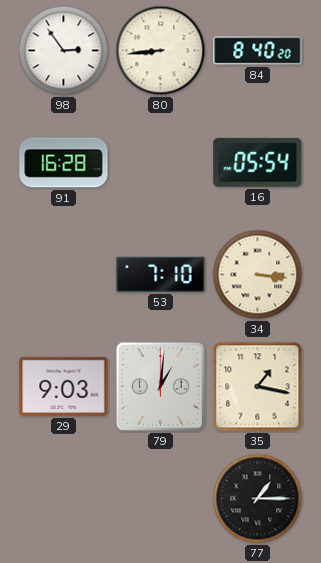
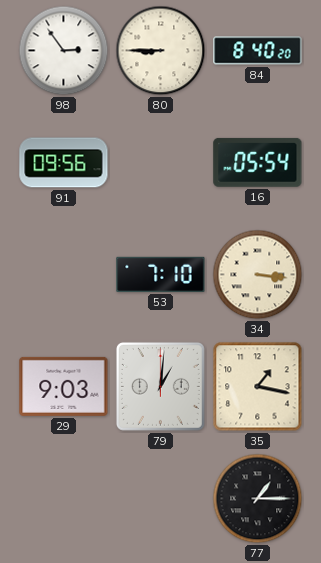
80: 8:44 -> 8:45 (161, 51)
91: 16:28 -> 09:56 (64, 163)
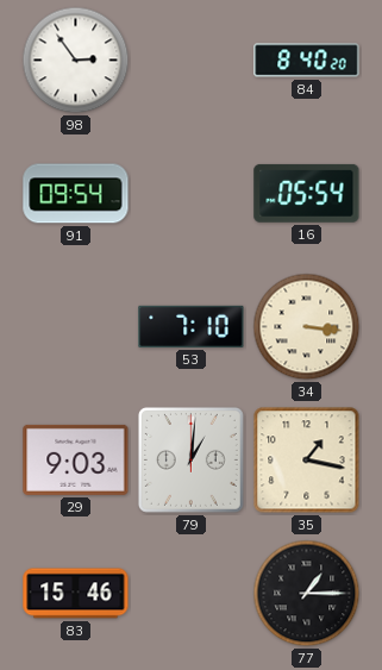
80: 8:45 -> none (161, 51)
91: 09:56 -> 09:54 (76, 194)
83: none -> 15:46 (76, 594)
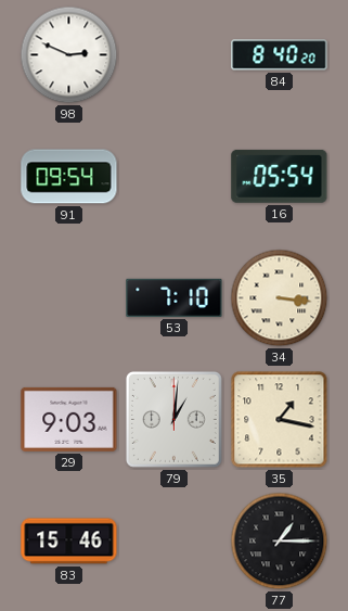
98: 2:54 -> 2:49 (69, 55)
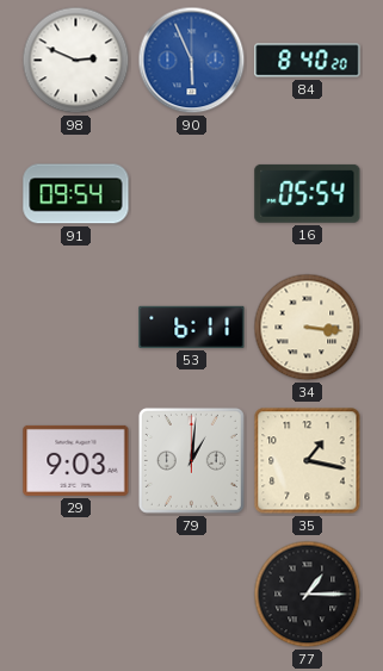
90: none -> 5:56 (192, 61)
53: 7:10 -> 6:11 (192, 327)
83: 15:46 -> none (69, 542)
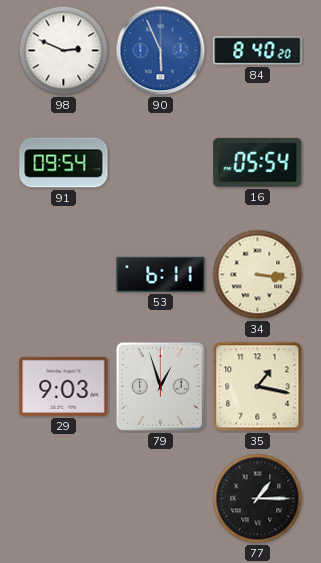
79: 1:01 -> 12:57 (160, 386)
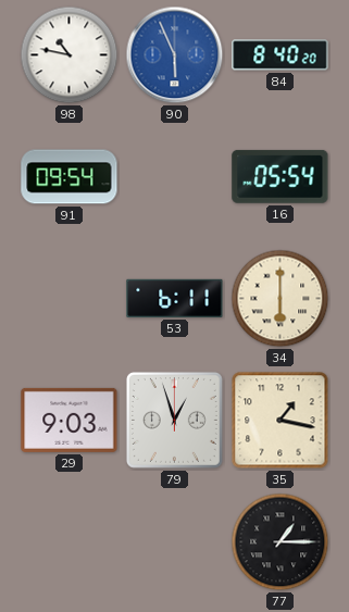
98: 2:49 -> 10:47 (70, 55)
34: 3:16 -> 6:00 (281, 299)
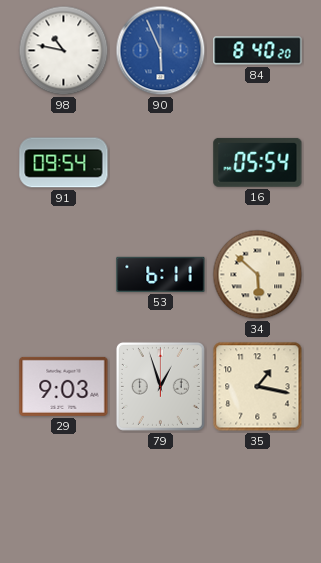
34: 6:00 -> 5:52 (258, 275)
77: 1:15 -> none (281, 542)
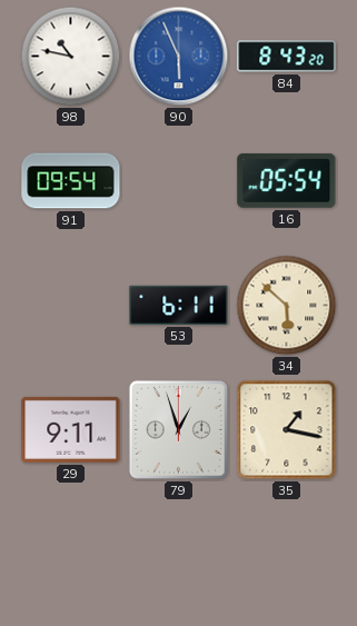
84: 8:40 -> 8:43 (287, 57)
29: 9:03 -> 9:11 (71, 429)
